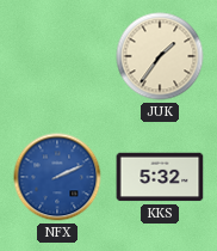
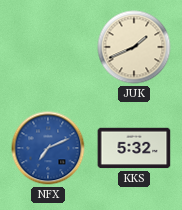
JUK: 1:36 -> 1:41 (134, 47)
NFX: 2:11 -> 7:11 (48, 148)
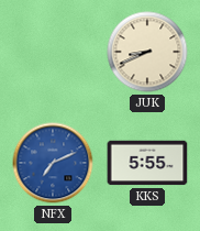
JUK: 1:41 -> 8:41 (147, 52)
KKS: 5:32 -> 5:55 (147, 163)
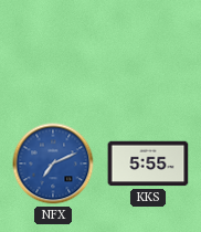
JUK: 8:41 -> none (147, 52)
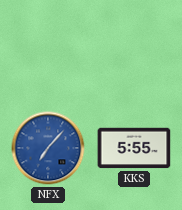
NFX: 7:11 -> 7:07 (48, 148)
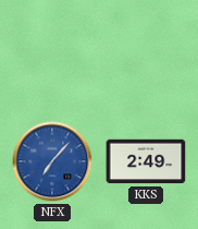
KKS: 5:55 -> 2:49 (146, 161)
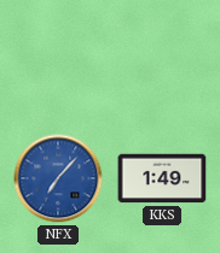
KKS: 2:49 -> 1:49 (162, 178)
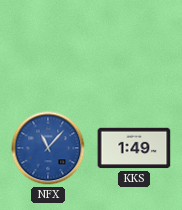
NFX: 7:07 -> 11:07 (48, 148)
